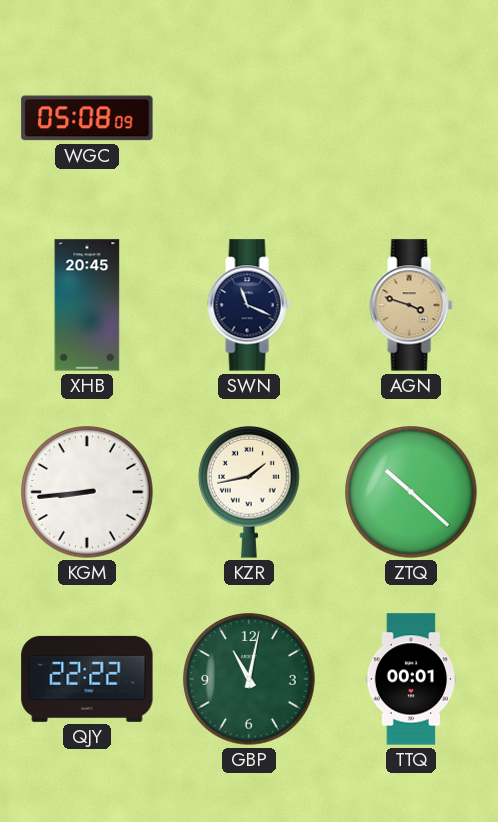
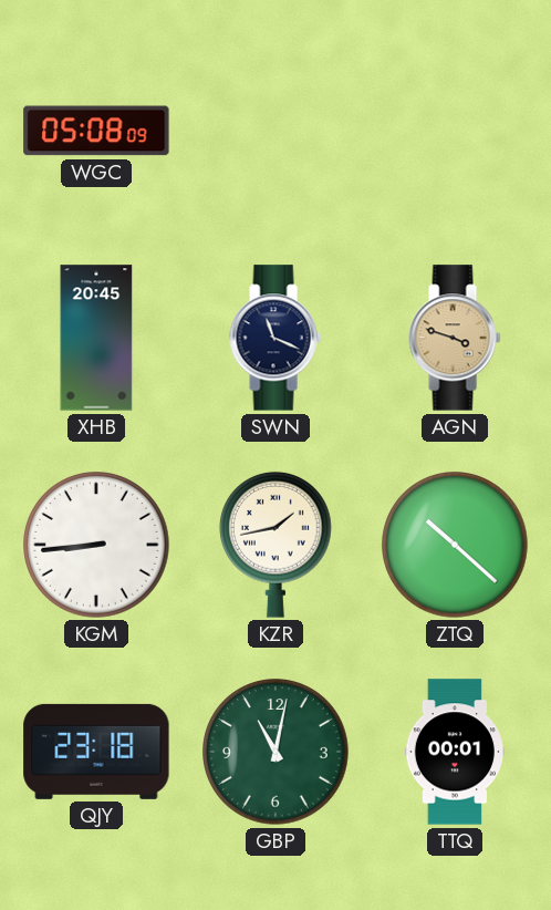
QJY: 22:22 -> 23:18 (96, 752)
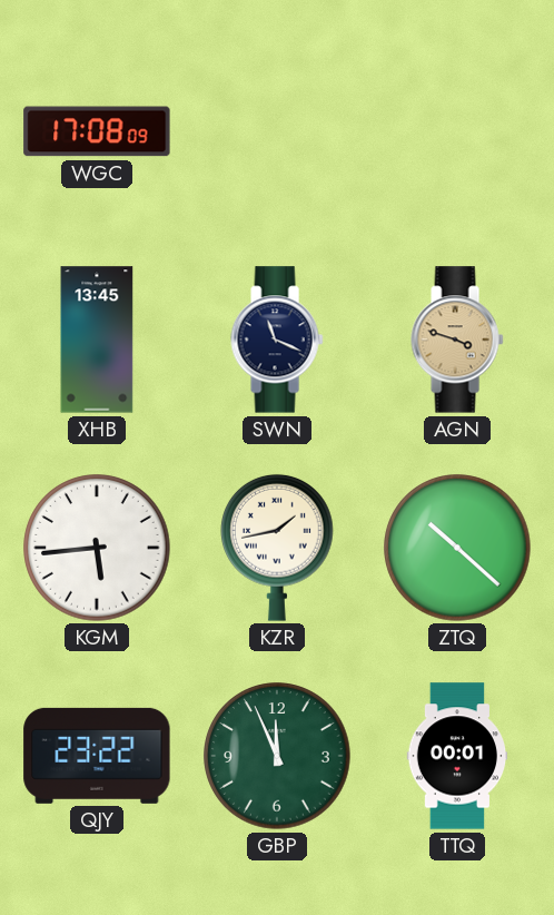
WGC: 05:08 -> 17:08 (97, 131)
XHB: 20:45 -> 13:45 (97, 340)
KGM: 8:44 -> 5:44 (97, 548)
QJY: 23:18 -> 23:22 (97, 756)
GBP: 11:02 -> 11:56 (277, 756)
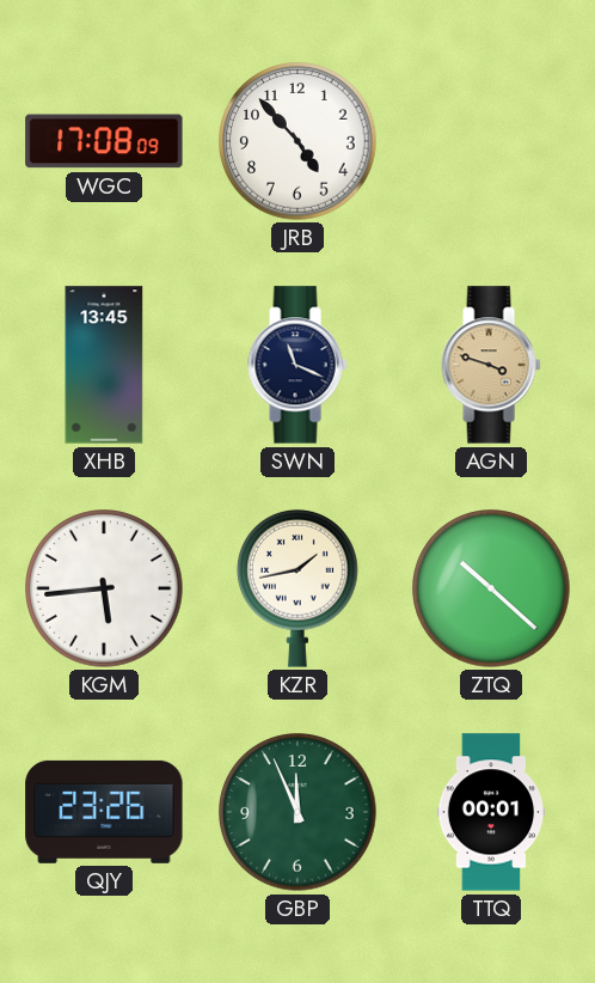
JRB: none -> 4:53 (297, 141)
QJY: 23:22 -> 23:26 (104, 812)
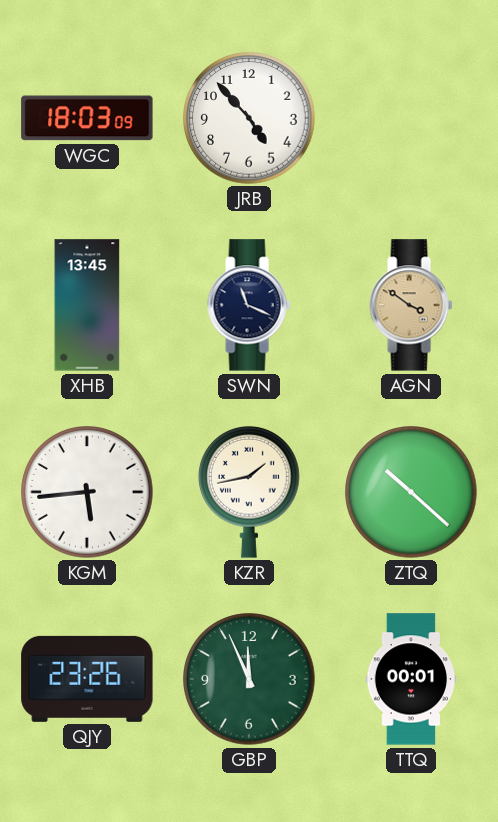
WGC: 17:08 -> 18:03 (87, 118)
AGN: 3:48 -> 3:51 (411, 305)
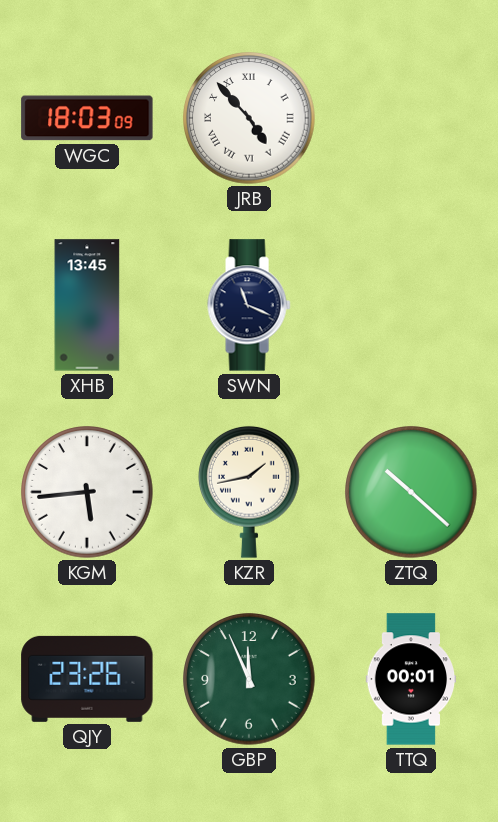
JRB numerals: Arabic -> Roman (249, 118)
AGN: 3:51 -> none (411, 305)
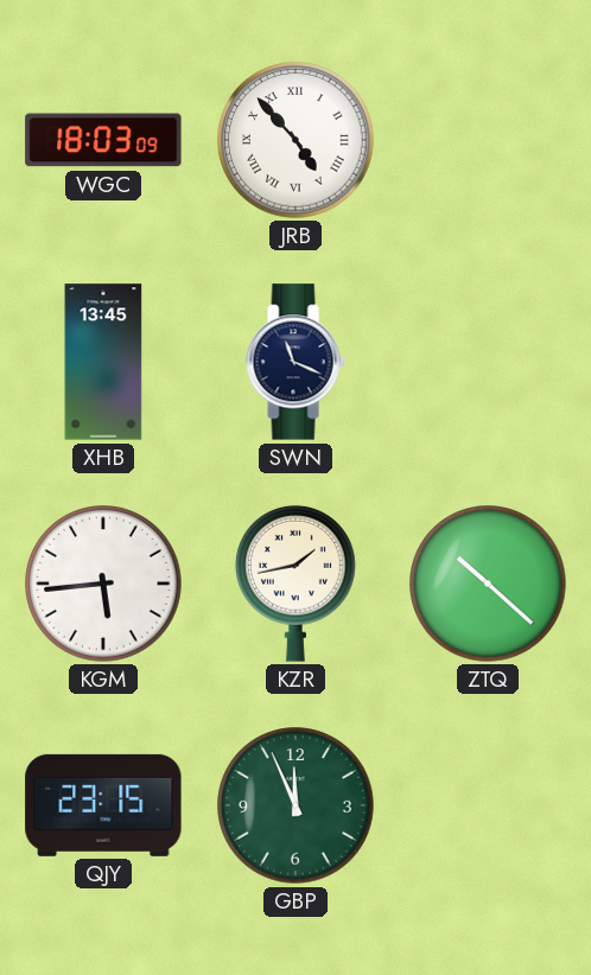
QJY: 23:26 -> 23:15 (103, 805)
TTQ: 00:01 -> none (411, 679)
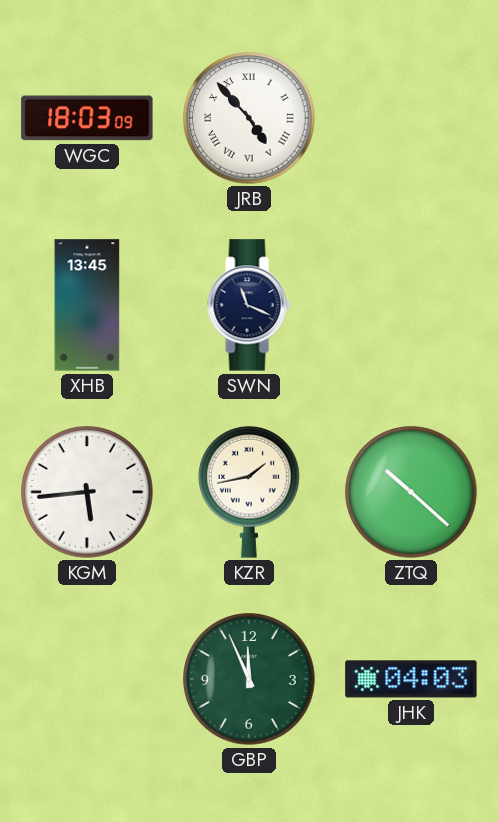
QJY: 23:15 -> none (103, 805)
JHK: none -> 04:03 (411, 679)
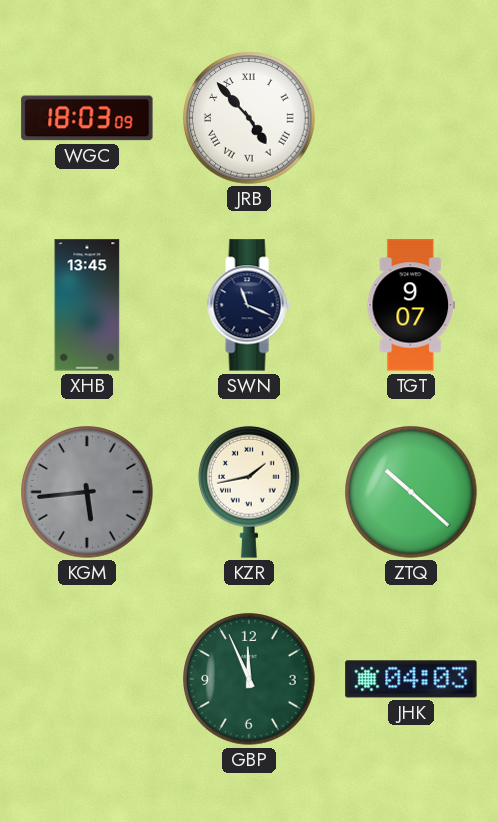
TGT: none -> 9:07 (410, 305)
KGM dial: white -> grey (87, 492)
